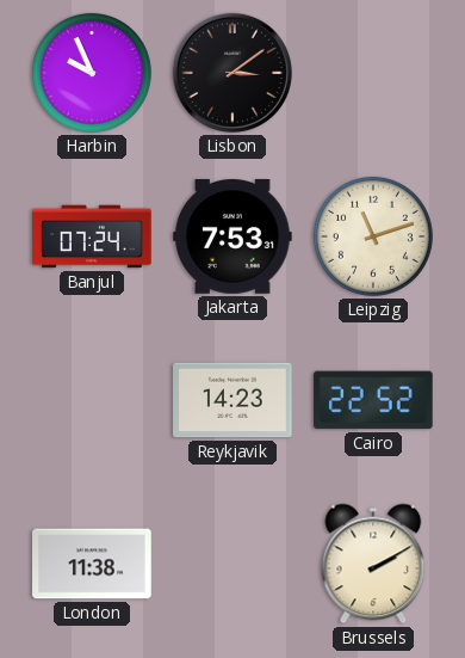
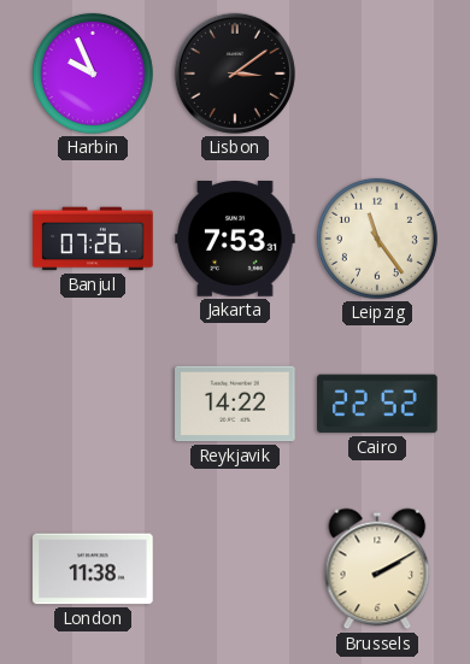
Banjul: 07:24 -> 07:26 (93, 239)
Leipzig: 11:12 -> 11:24 (377, 239)
Reykjavik: 14:23 -> 14:22 (235, 404)
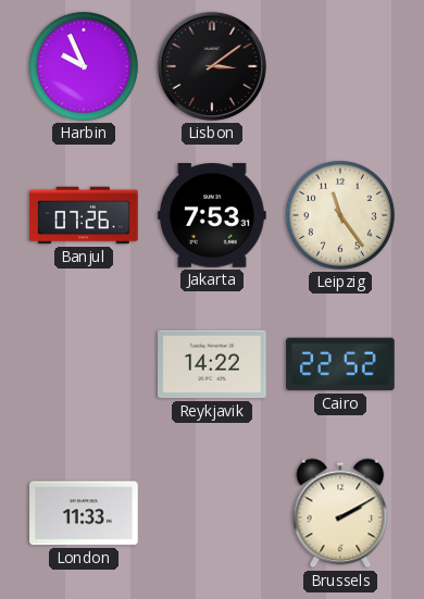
London: 11:38 -> 11:33 (84, 513)
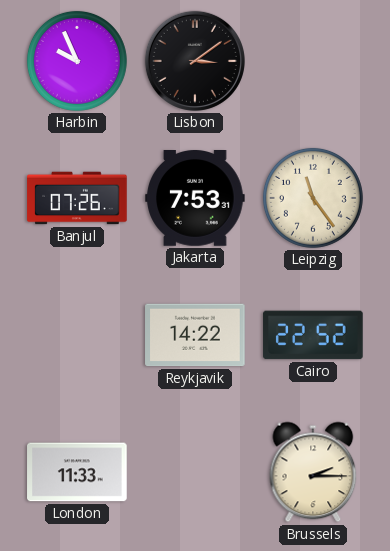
Brussels: 2:10 -> 2:15 (313, 472)
